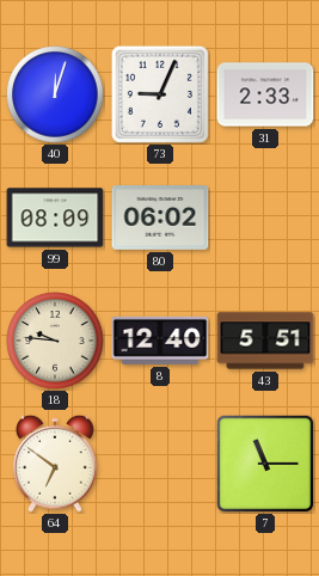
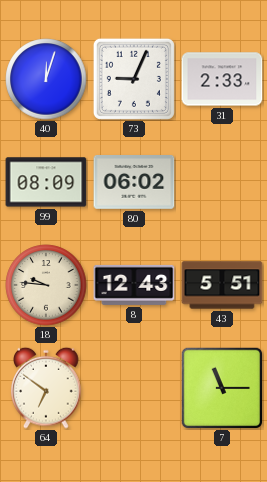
8: 12:40 -> 12:43 (134, 285)
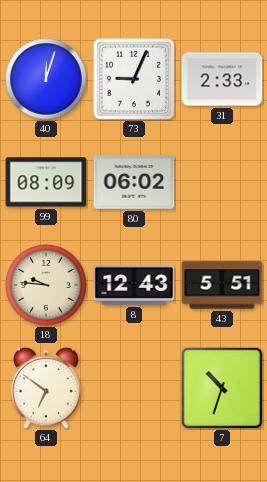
7: 11:15 -> 10:33 (222, 388)
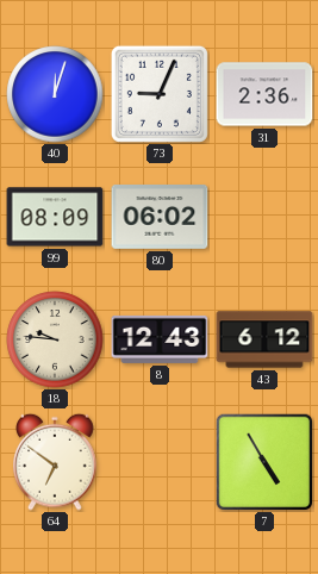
31: 2:33 -> 2:36 (264, 94)
43: 5:51 -> 6:12 (264, 339)
7: 10:33 -> 4:55 (264, 462)
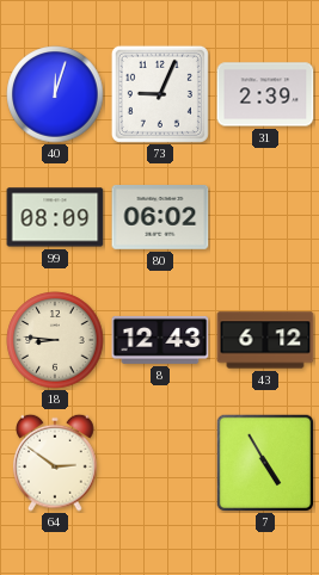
31: 2:36 -> 2:39 (265, 94)
18: 9:46 -> 8:46 (55, 340)
64: 6:51 -> 2:51 (55, 463)
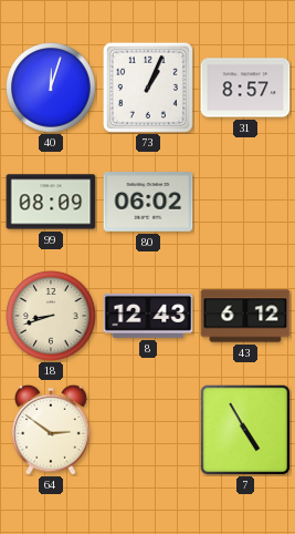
73: 9:04 -> 1:04 (148, 88)
31: 2:39 -> 8:57 (245, 88)
18: 8:46 -> 8:42 (51, 316)
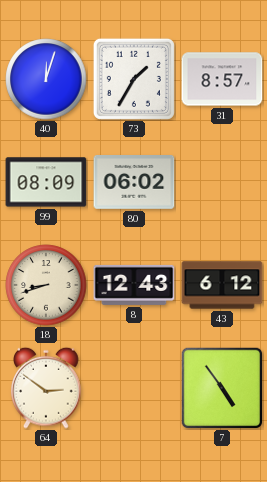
73: 1:04 -> 1:35 (134, 79)
7: 4:55 -> 4:54 (222, 388)
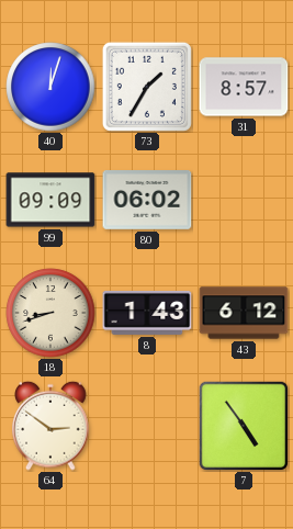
99: 08:09 -> 09:09 (50, 200)
8: 12:43 -> 1:43 (147, 313)
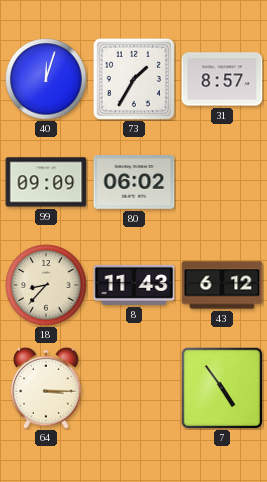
18: 8:42 -> 8:37 (46, 285)
8: 1:43 -> 11:43 (134, 285)
64: 2:51 -> 3:15 (46, 388)
